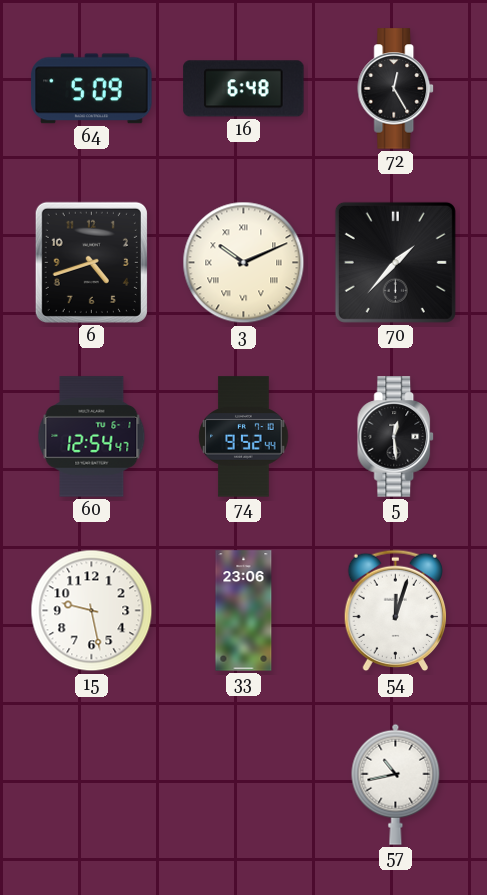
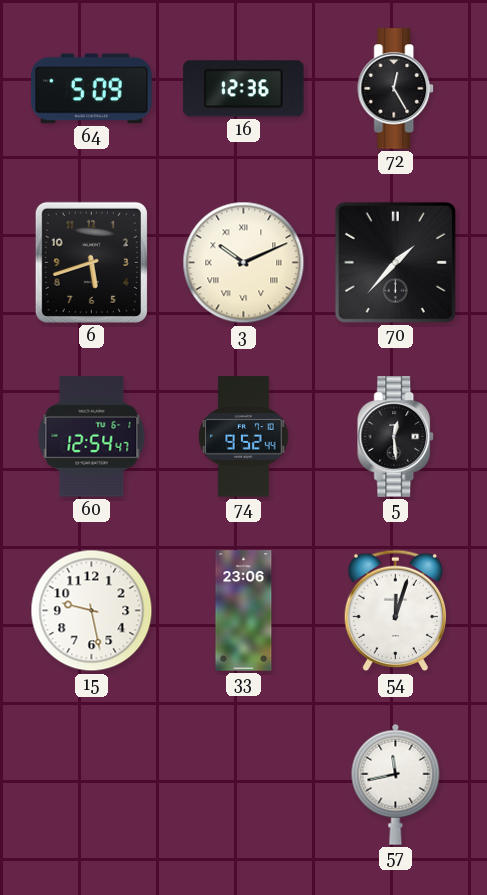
16: 6:48 -> 12:36 (244, 89)
6: 4:42 -> 5:42 (91, 262)
57: 10:43 -> 11:43 (396, 784)
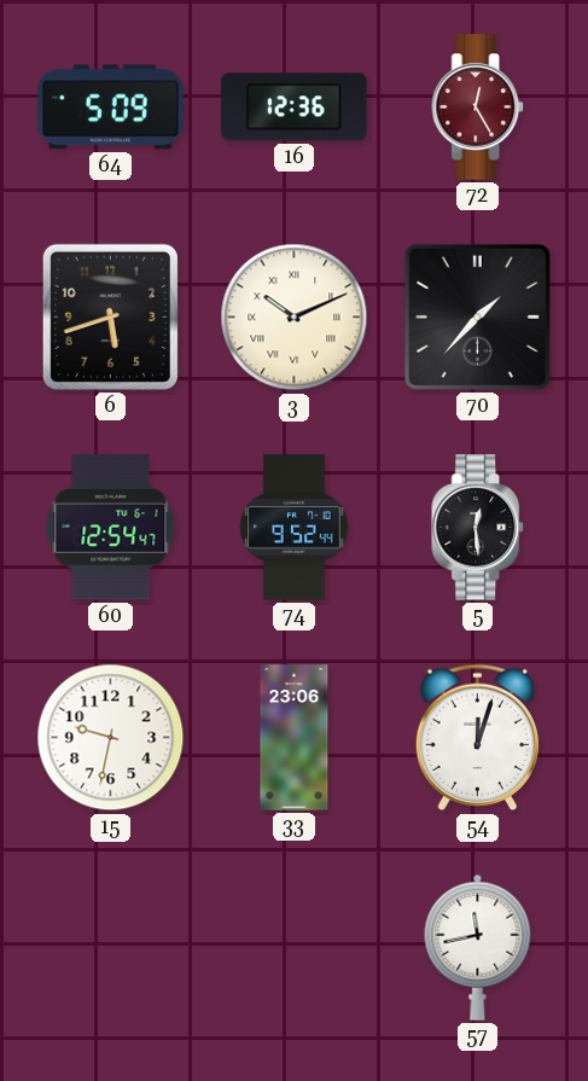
72 dial: black -> burgundy (478, 107)
15: 9:28 -> 9:32 (111, 738)
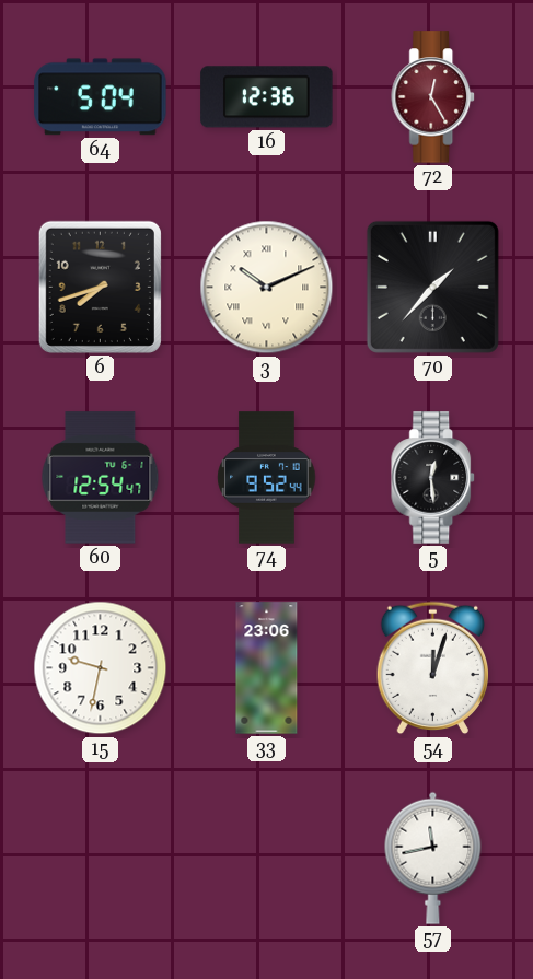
64: 5:09 -> 5:04 (101, 97)
6: 5:42 -> 7:42 (100, 287)
